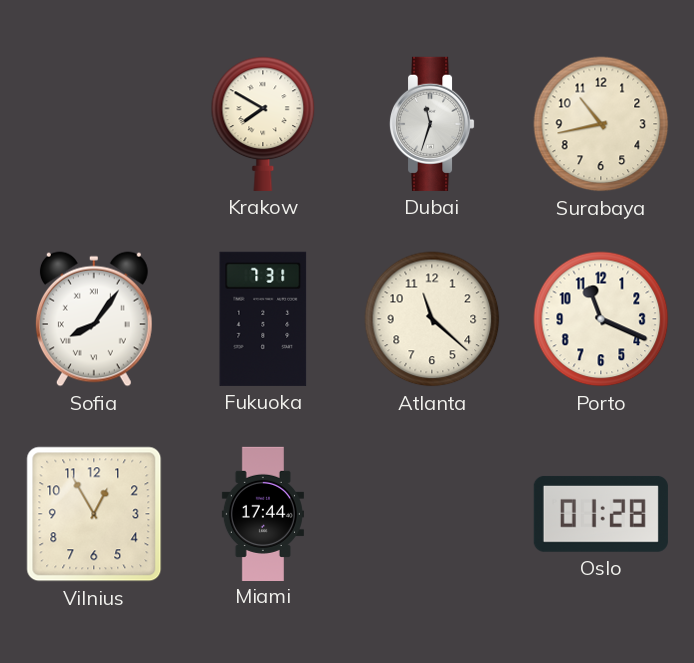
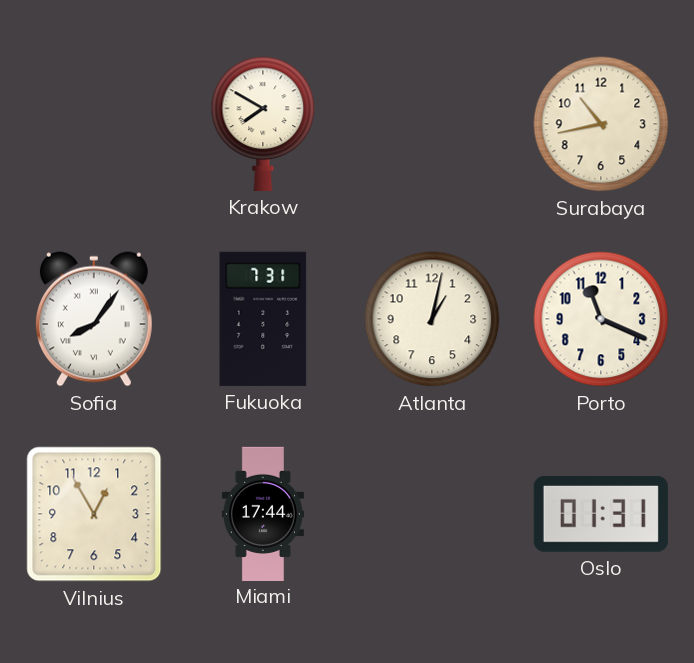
Dubai: 11:33 -> none (432, 124)
Atlanta: 11:22 -> 1:02 (432, 319)
Oslo: 01:28 -> 01:31 (601, 514)
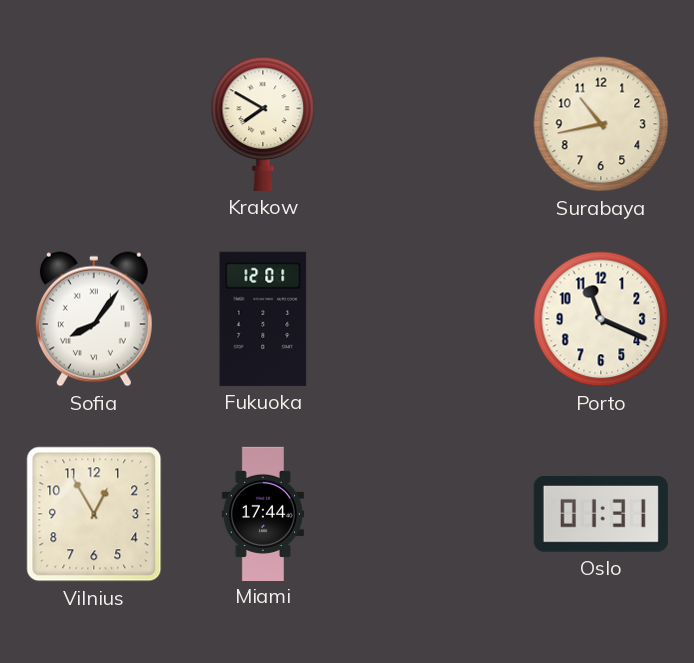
Fukuoka: 7:31 -> 12:01 (263, 319)
Atlanta: 1:02 -> none (432, 319)
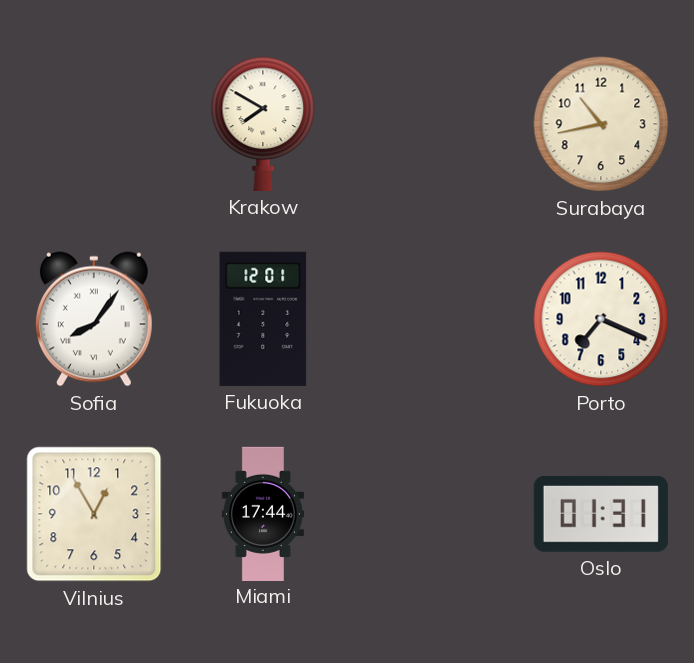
Porto: 11:19 -> 7:19 (601, 319)
